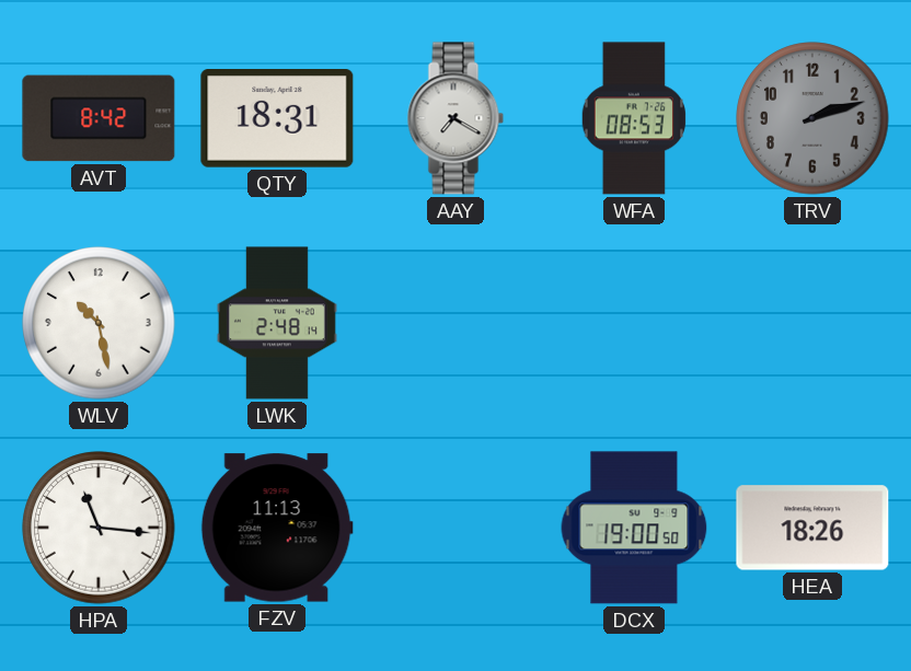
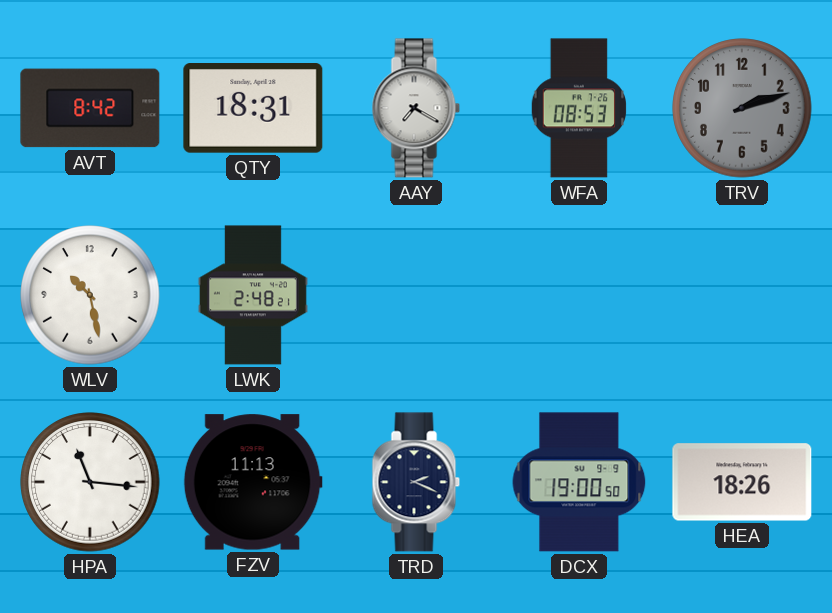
LWK: 2:48:14 -> 2:48:21 (253, 295)
TRD: none -> 2:19 (416, 482)
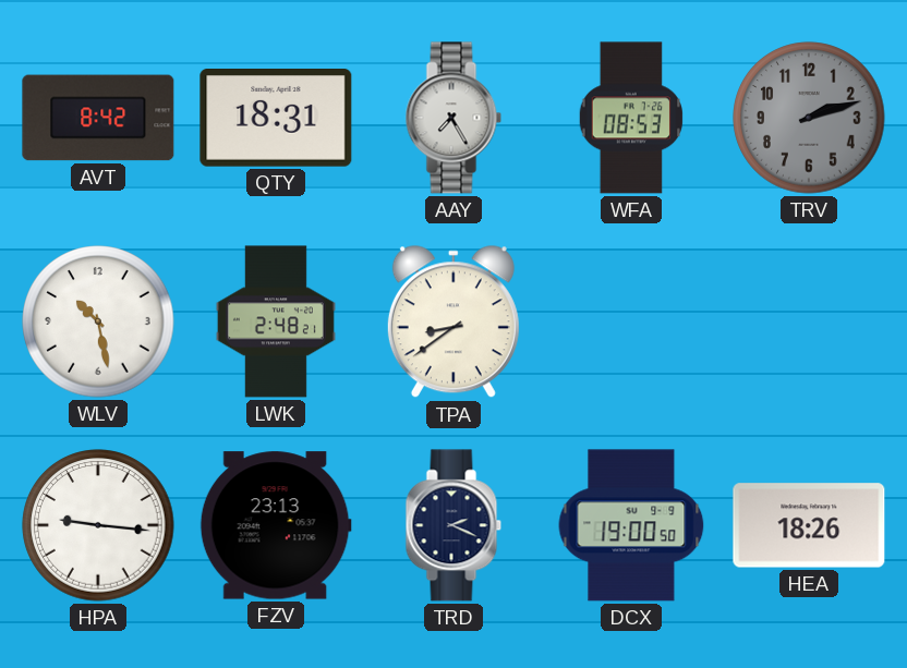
AAY: 7:20 -> 7:25 (453, 118)
TPA: none -> 8:39 (453, 323)
HPA: 11:16 -> 9:16 (98, 525)
FZV: 11:13 -> 23:13 (276, 525)
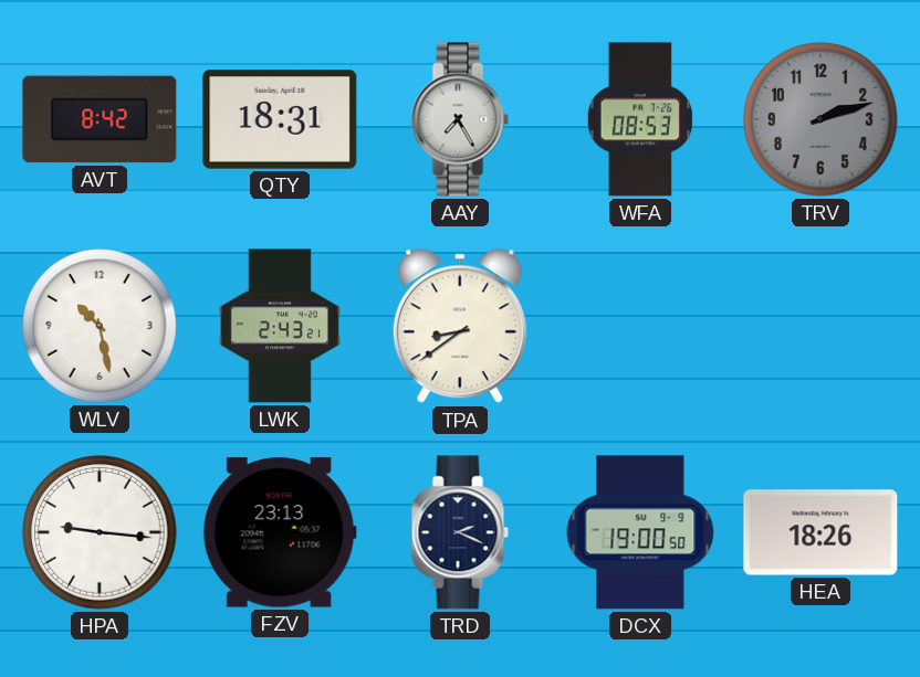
LWK: 2:48 -> 2:43 (280, 326)
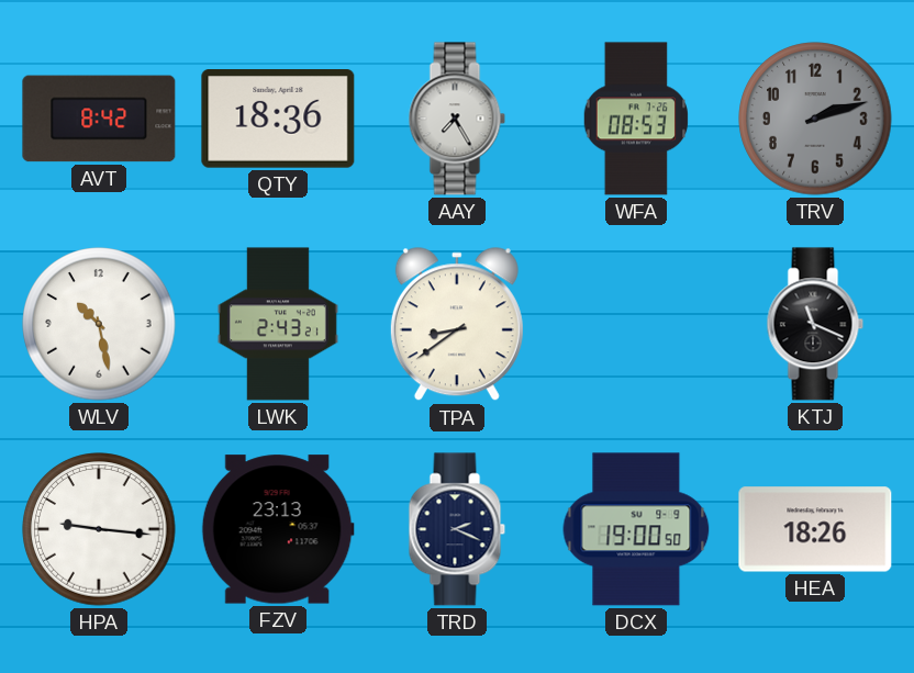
QTY: 18:31 -> 18:36 (278, 120)
KTJ: none -> 11:19 (815, 324)
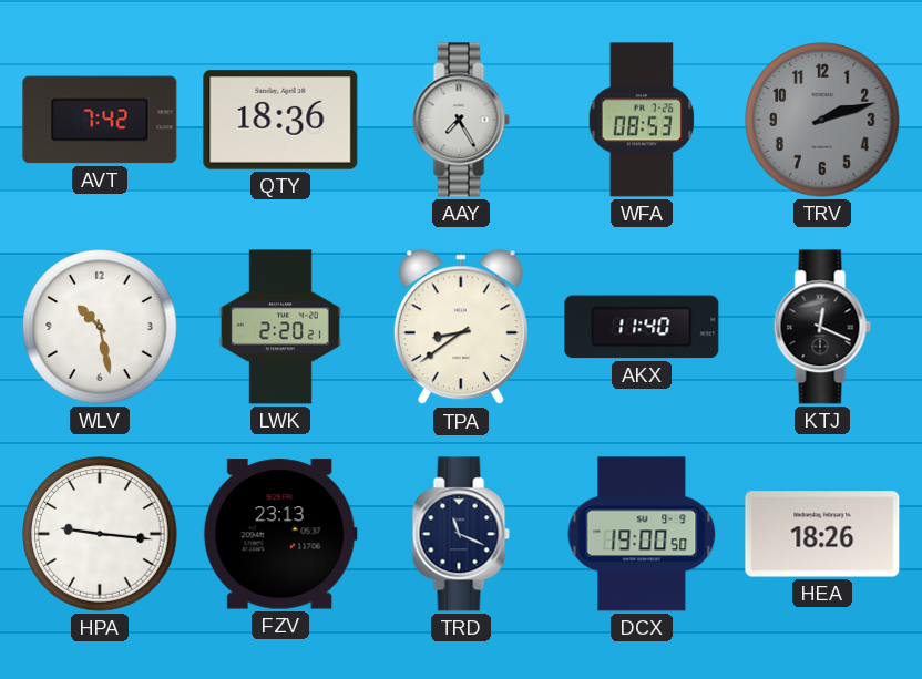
AVT: 8:42 -> 7:42 (100, 120)
LWK: 2:43 -> 2:20 (280, 327)
AKX: none -> 11:40 (642, 327)
KTJ: 11:19 -> 12:19 (822, 327)
TRD: 2:19 -> 11:19 (461, 534)
